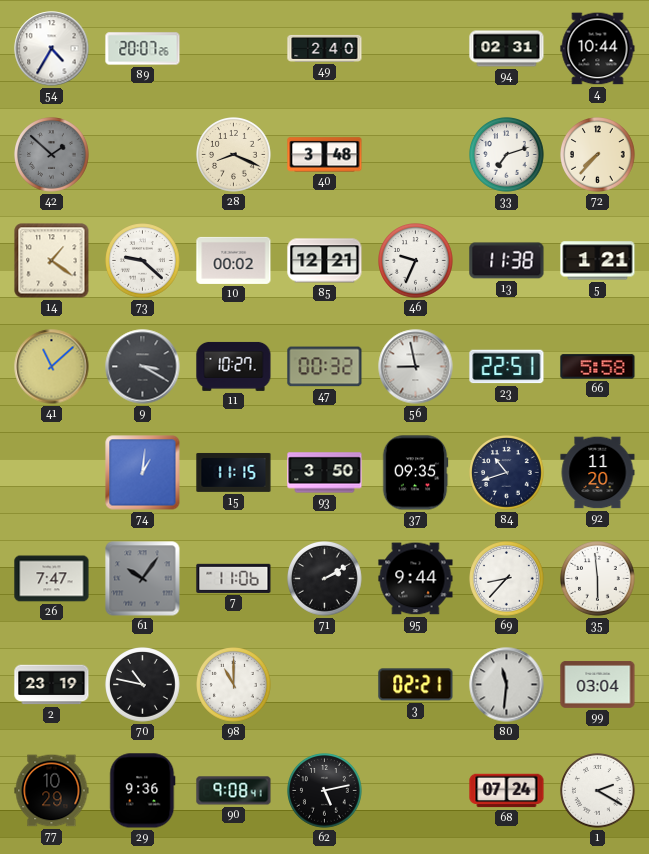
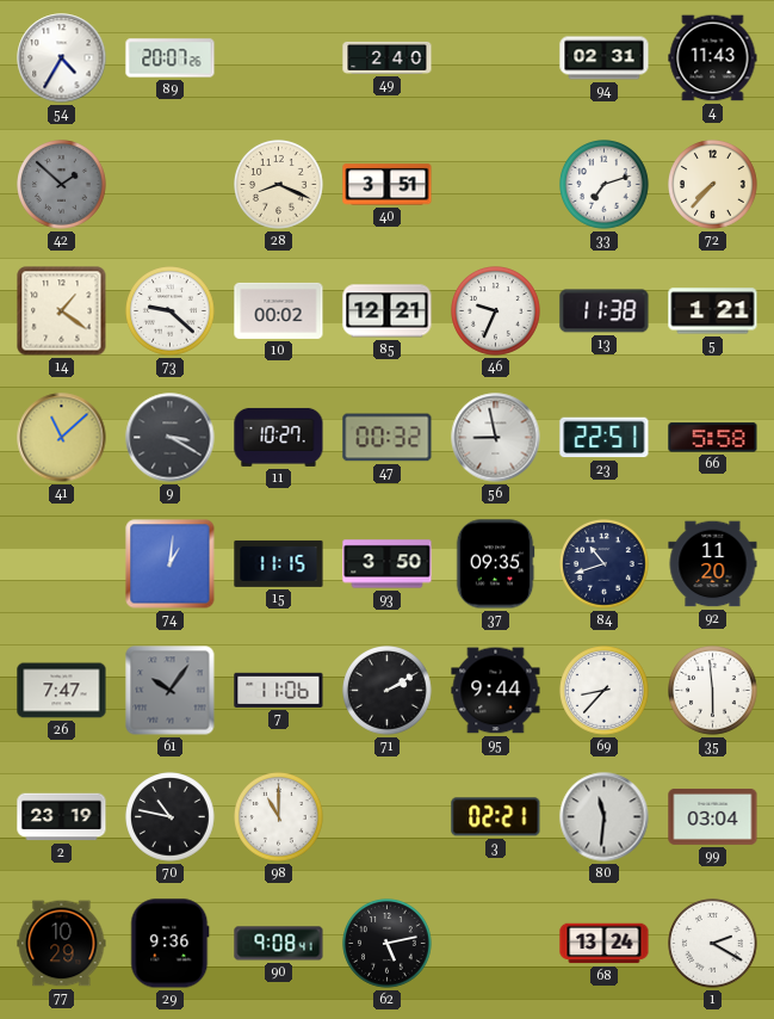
4: 10:44 -> 11:43 (713, 58)
40: 3:48 -> 3:51 (388, 185)
68: 07:24 -> 13:24 (605, 944)
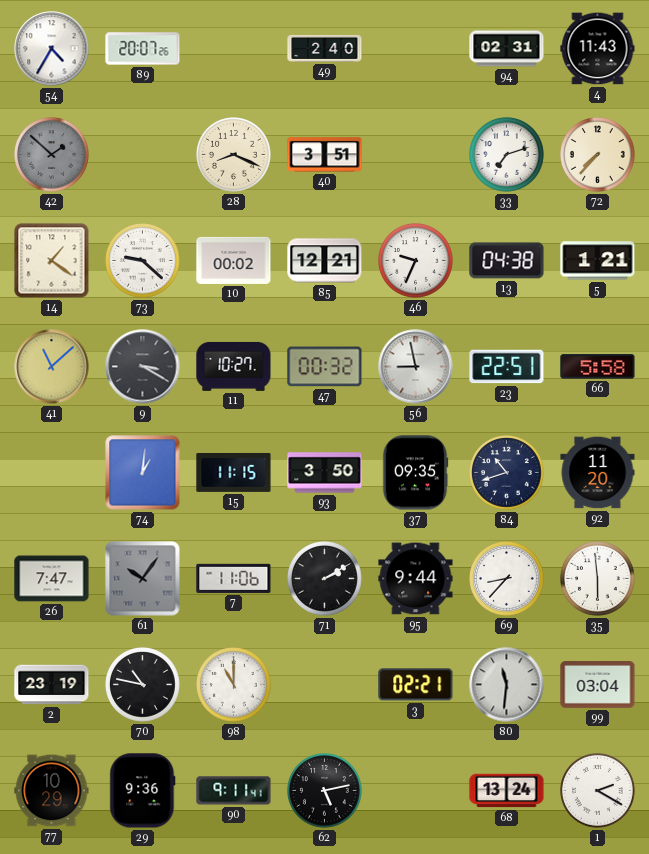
13: 11:38 -> 04:38 (507, 261)
90: 9:08 -> 9:11 (234, 791)
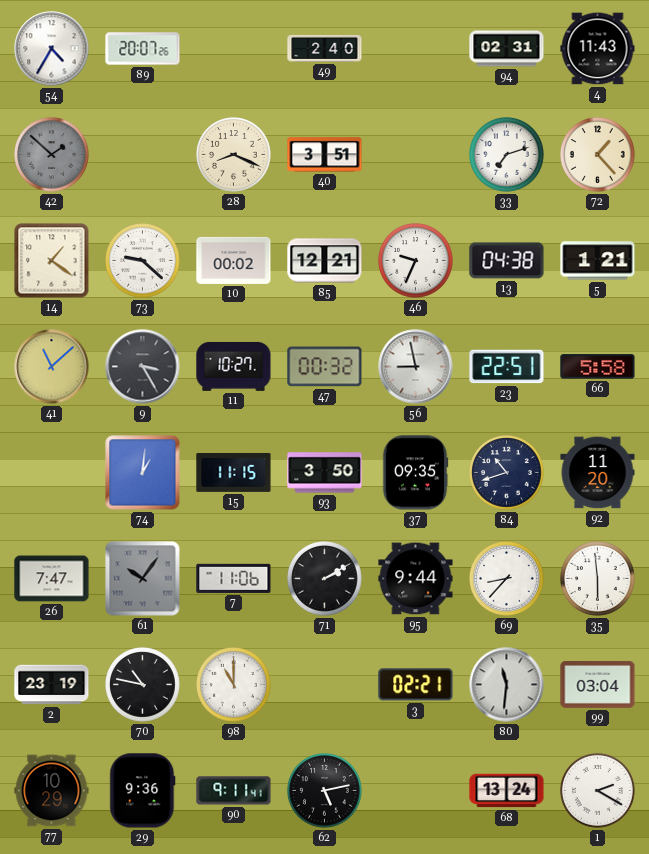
72: 7:37 -> 1:23 (598, 155)
9: 3:20 -> 3:25 (143, 367)
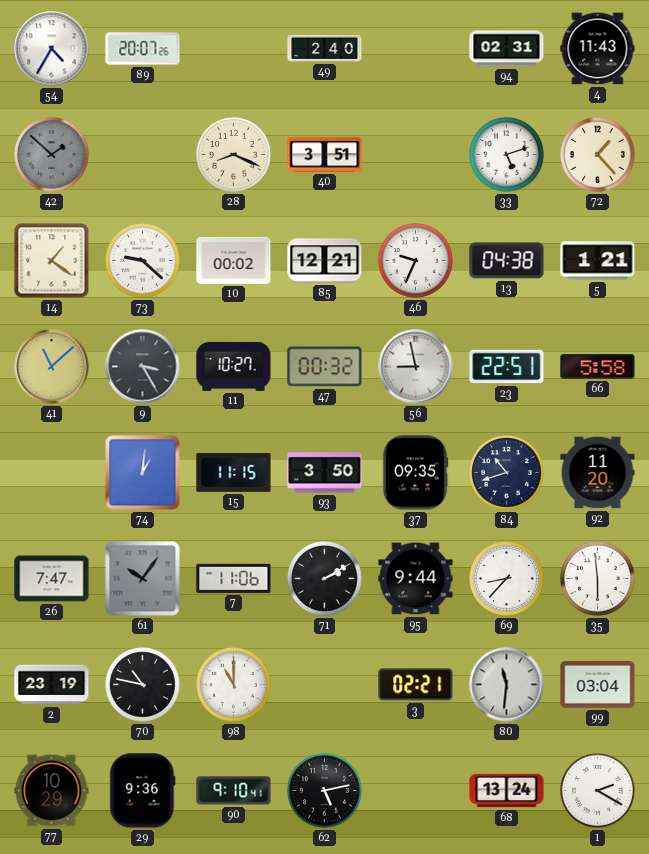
33: 7:12 -> 5:12 (507, 155)
90: 9:11 -> 9:10 (234, 791)
